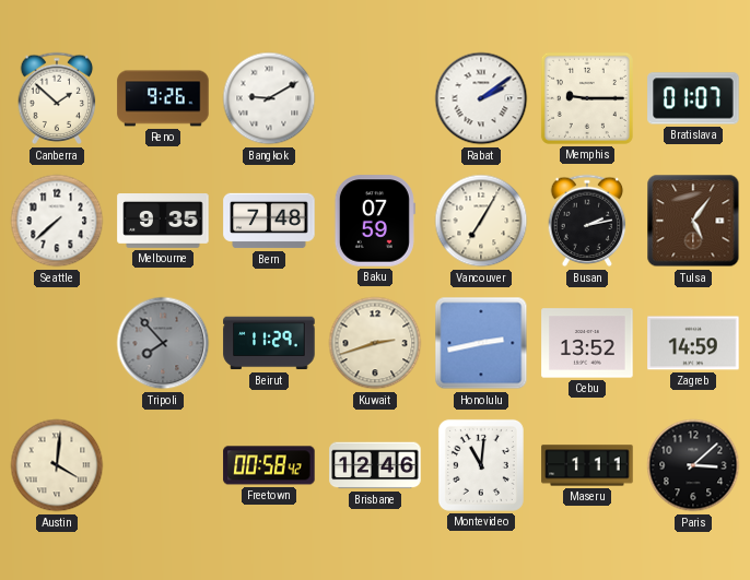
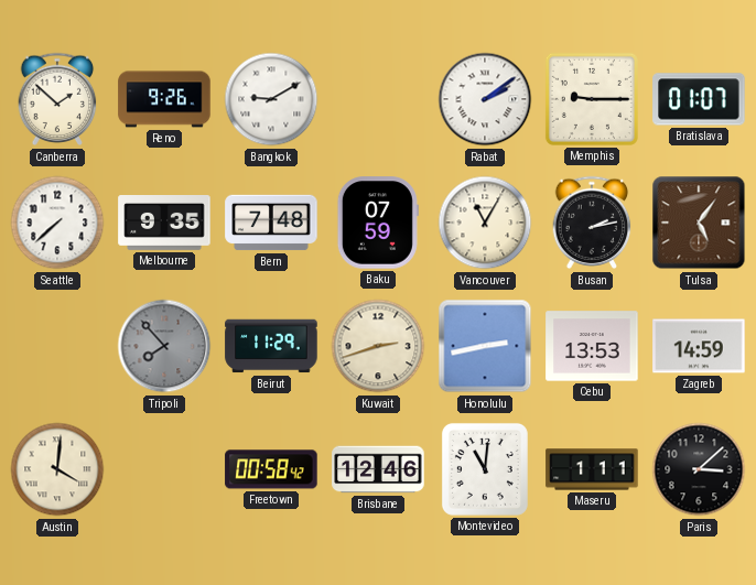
Vancouver: 7:05 -> 11:05 (485, 223)
Cebu: 13:52 -> 13:53 (592, 346)
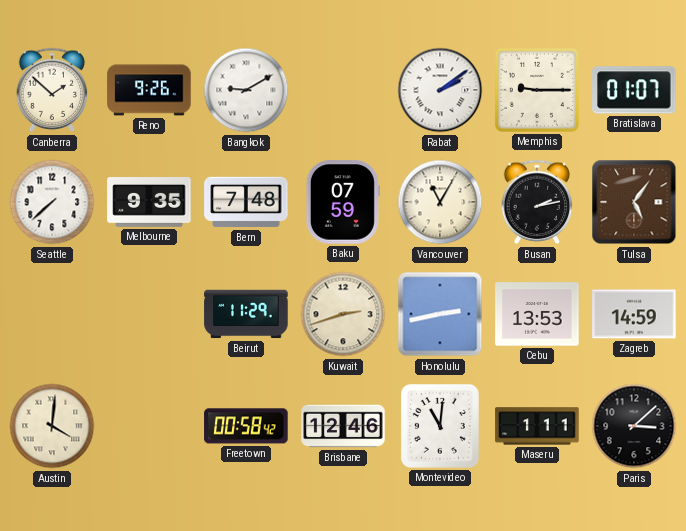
Tripoli: 7:53 -> none (164, 346)
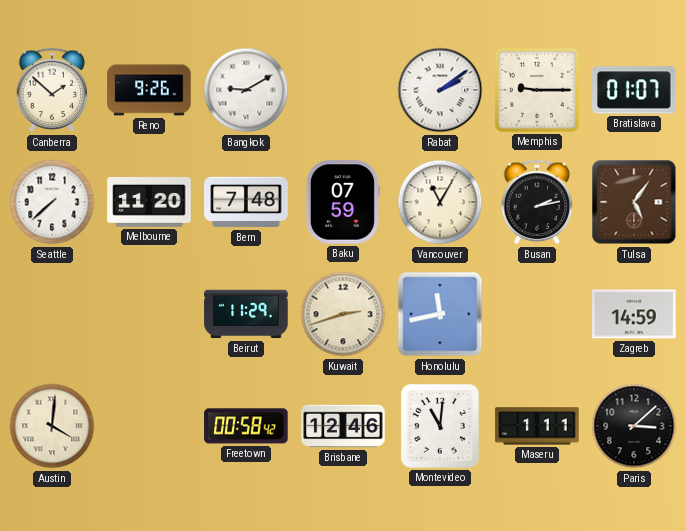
Melbourne: 9:35 -> 11:20 (149, 203)
Honolulu: 2:43 -> 11:43 (440, 314)
Cebu: 13:53 -> none (537, 314)
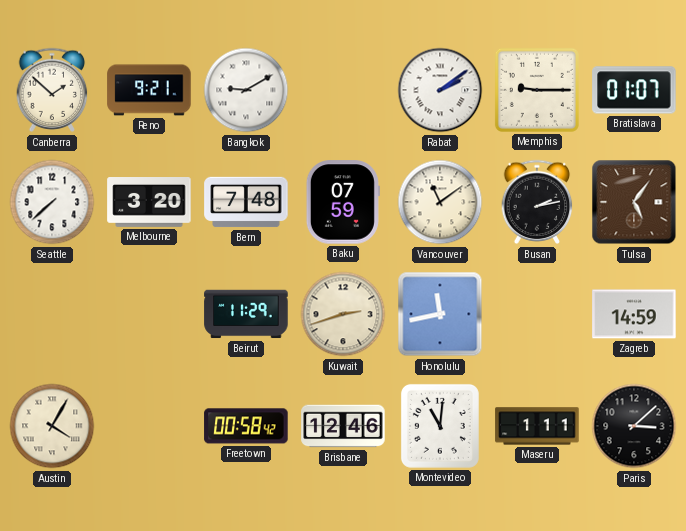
Reno: 9:26 -> 9:21 (149, 90)
Melbourne: 11:20 -> 3:20 (149, 203)
Vancouver: 11:05 -> 11:09 (440, 202)
Austin: 4:01 -> 4:05 (52, 426)
